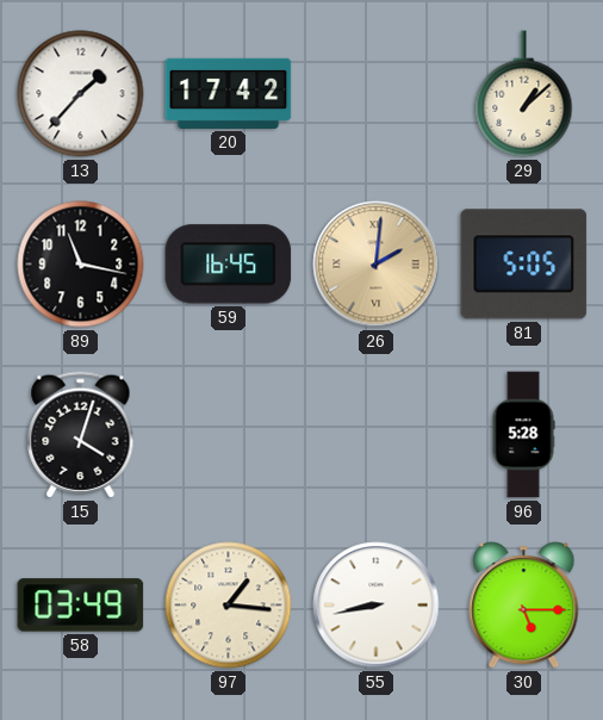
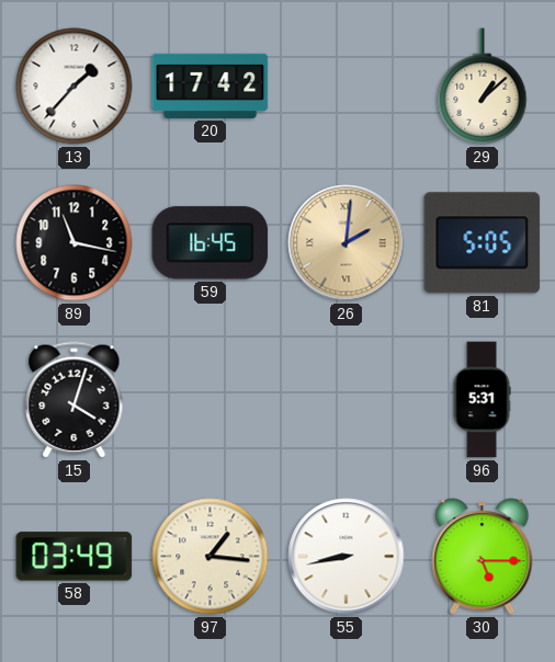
96: 5:28 -> 5:31 (482, 400)
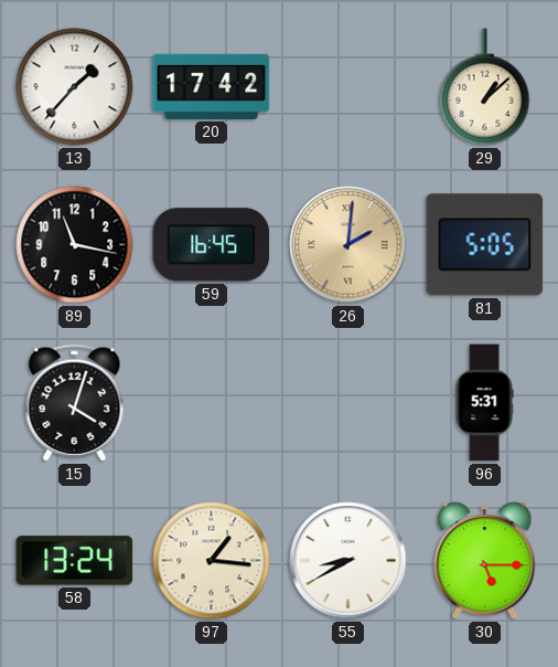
58: 03:49 -> 13:24 (75, 561)
55: 8:43 -> 8:40 (348, 561)
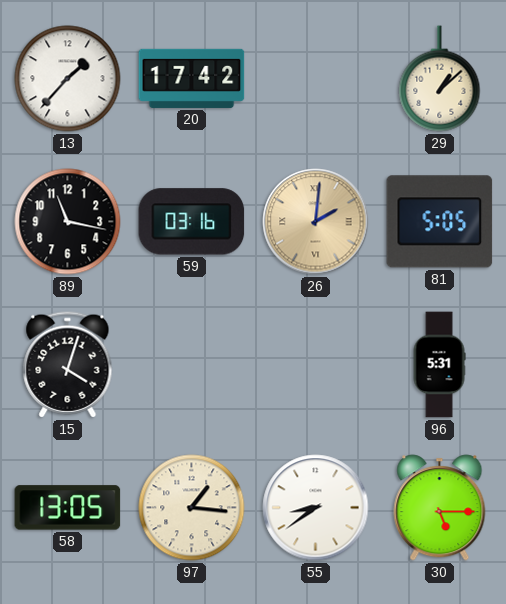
59: 16:45 -> 03:16 (192, 222)
58: 13:24 -> 13:05 (68, 508)
55: 8:40 -> 8:39 (316, 508)
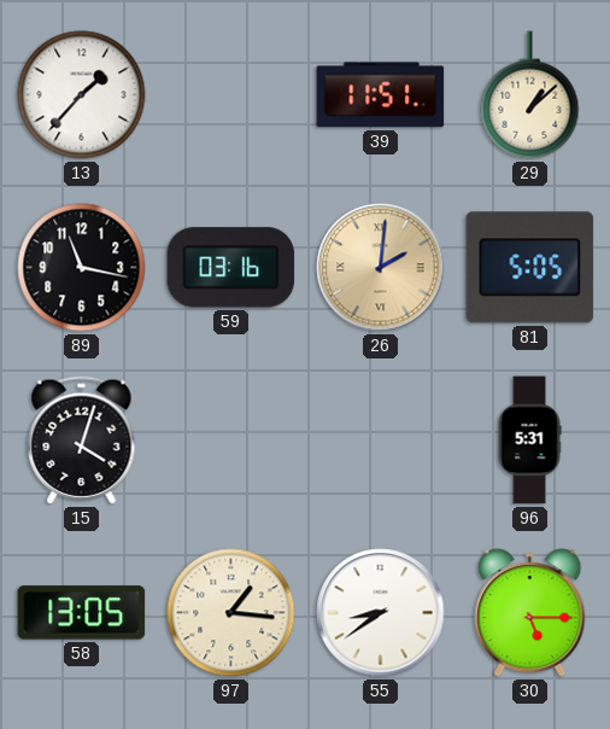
20: 17:42 -> none (192, 78)
39: none -> 11:51 (381, 95)
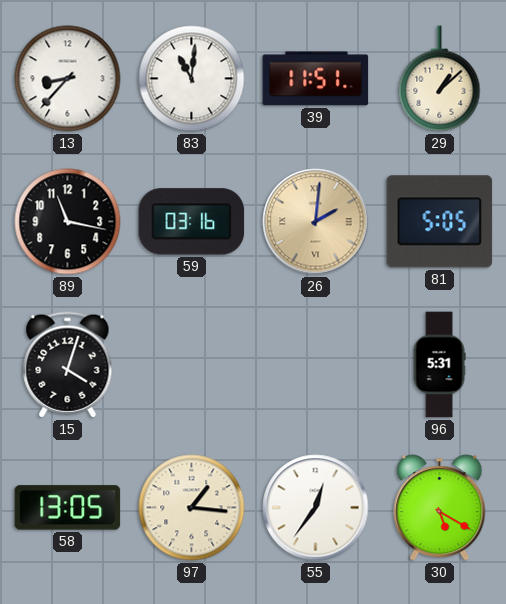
13: 1:37 -> 8:37 (68, 79)
83: none -> 11:01 (192, 79)
55: 8:39 -> 12:36 (316, 508)
30: 5:15 -> 5:20 (440, 508)
